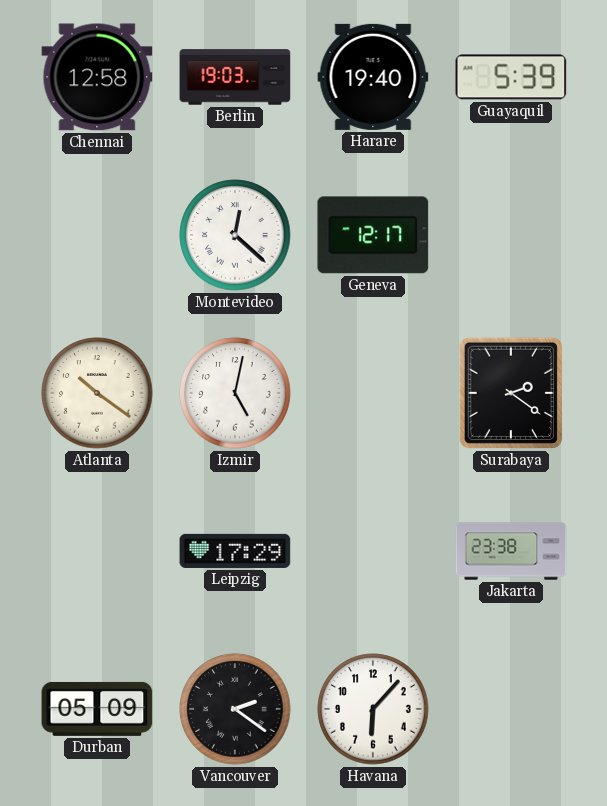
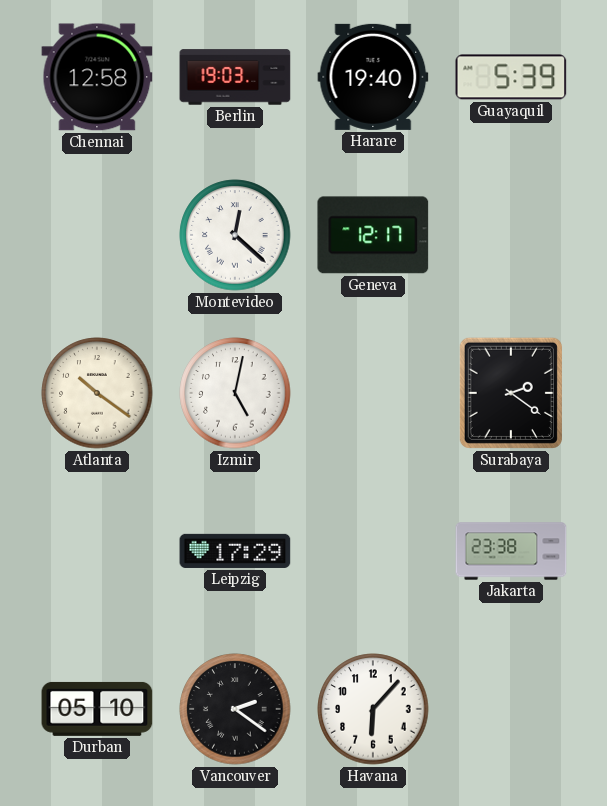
Durban: 05:09 -> 05:10 (97, 709)
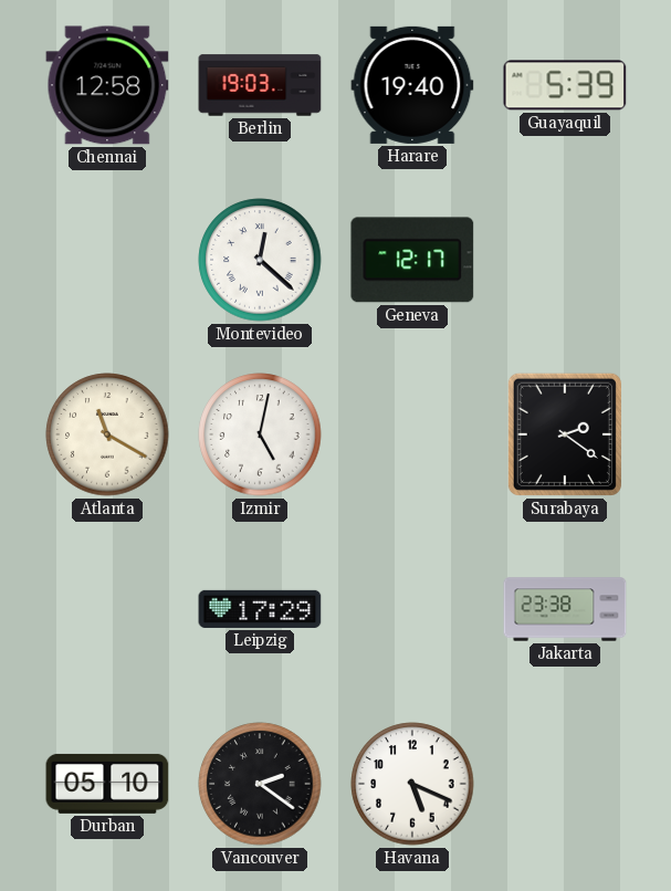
Atlanta: 10:21 -> 11:20 (107, 434)
Havana: 6:07 -> 5:19 (412, 784)
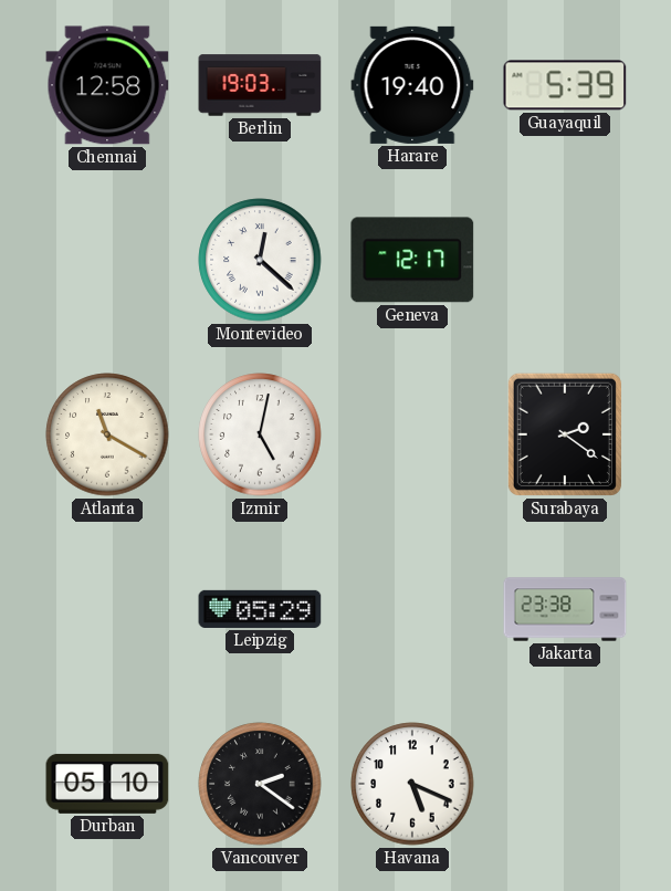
Leipzig: 17:29 -> 05:29 (260, 609)
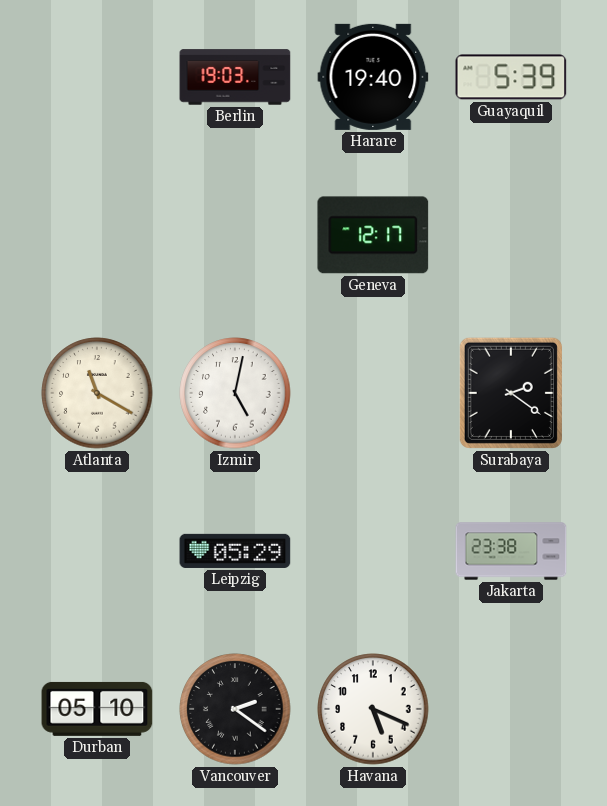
Chennai: 12:58 -> none (107, 85)
Montevideo: 12:22 -> none (260, 260)
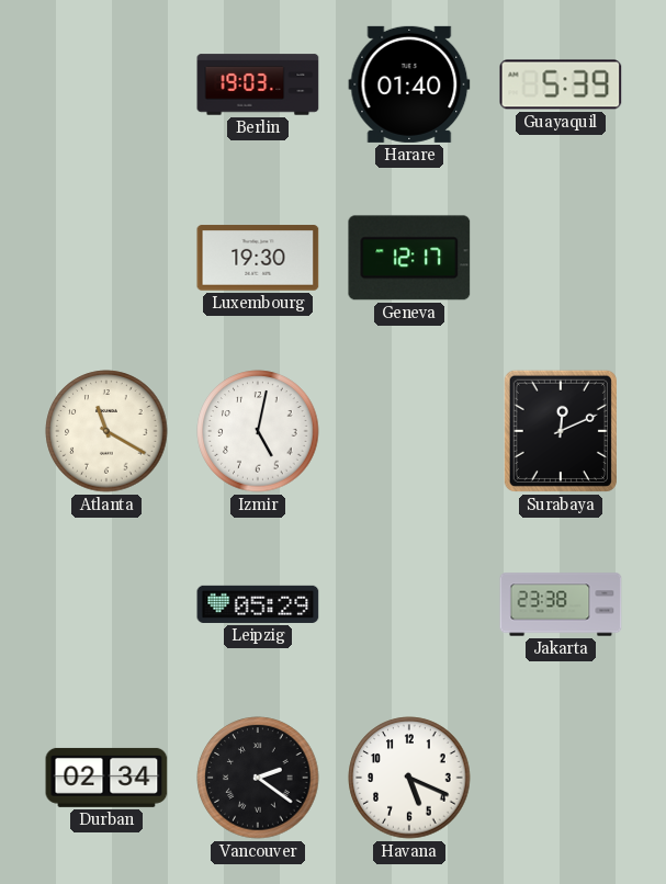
Harare: 19:40 -> 01:40 (409, 84)
Luxembourg: none -> 19:30 (258, 258)
Surabaya: 2:21 -> 12:11 (561, 431)
Durban: 05:10 -> 02:34 (106, 778)
